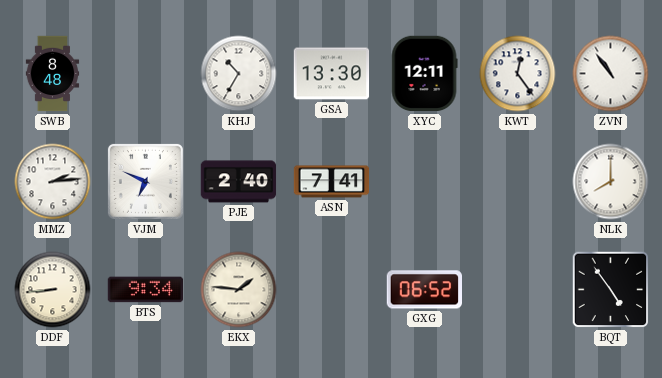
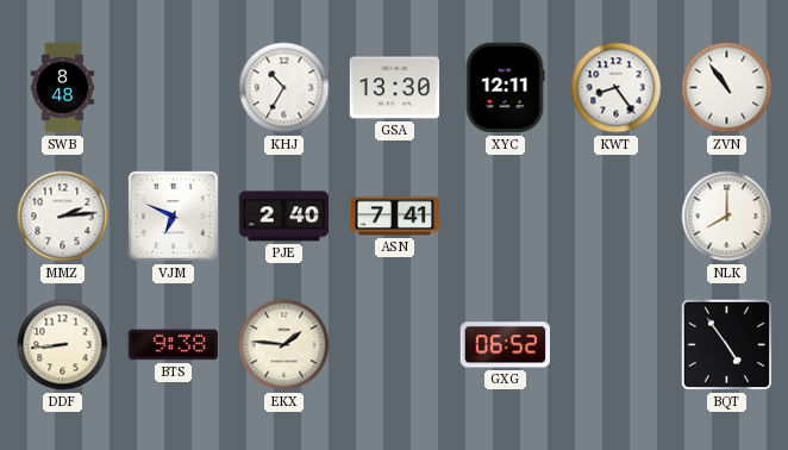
KWT: 12:24 -> 8:24 (617, 88)
BTS: 9:34 -> 9:38 (174, 345)
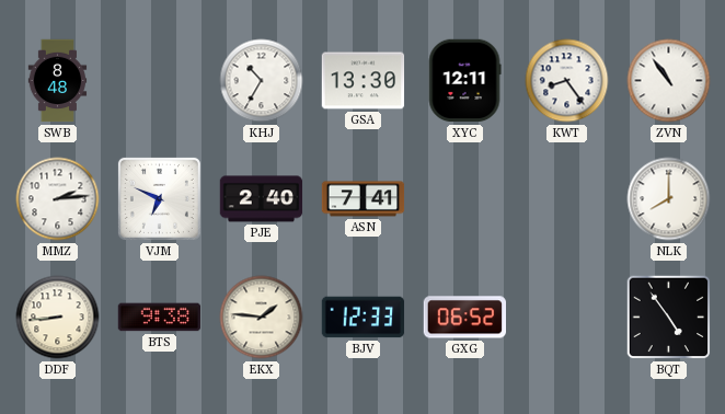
BJV: none -> 12:33 (364, 318)
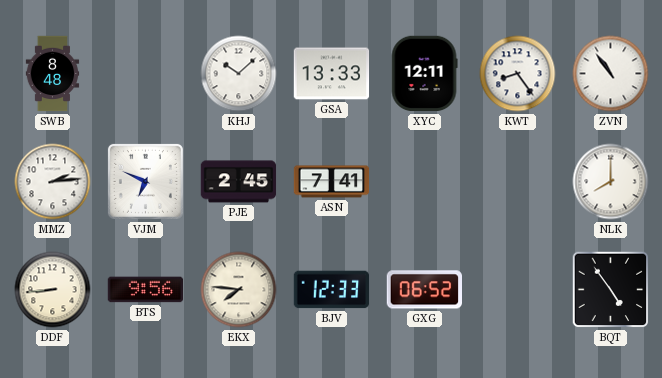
KHJ: 10:35 -> 10:08 (239, 74)
GSA: 13:30 -> 13:33 (332, 74)
PJE: 2:40 -> 2:45 (239, 182)
BTS: 9:38 -> 9:56 (146, 290)
EKX: 1:46 -> 7:46 (239, 290)
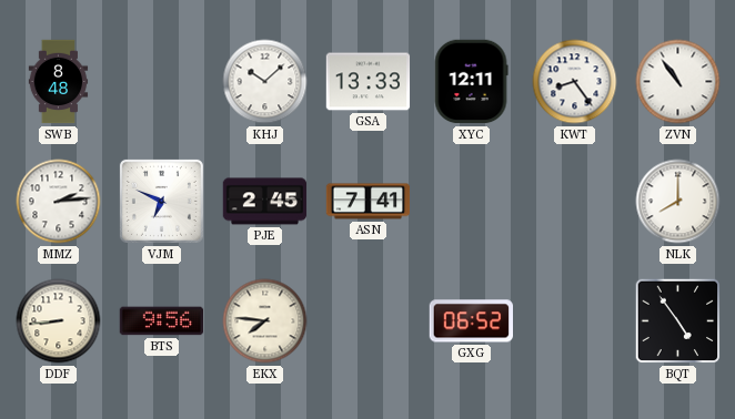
BJV: 12:33 -> none (332, 290)
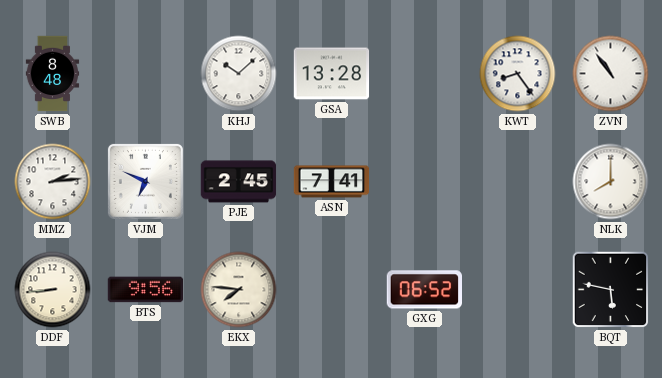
GSA: 13:33 -> 13:28 (332, 74)
XYC: 12:11 -> none (471, 82)
BQT: 4:54 -> 5:47 (611, 290)
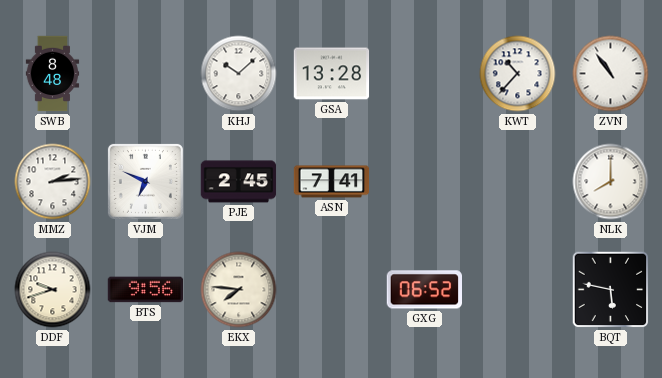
KWT: 8:24 -> 10:37 (518, 74)
DDF: 8:44 -> 9:42 (53, 290)
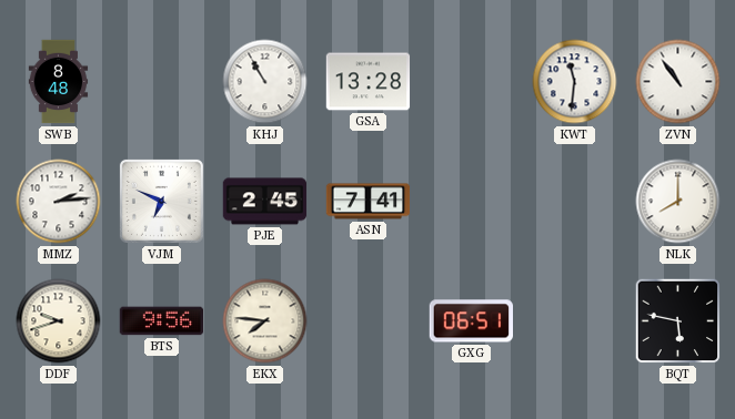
KHJ: 10:08 -> 10:55 (265, 82)
KWT: 10:37 -> 11:31 (575, 82)
GXG: 06:52 -> 06:51 (471, 321)
